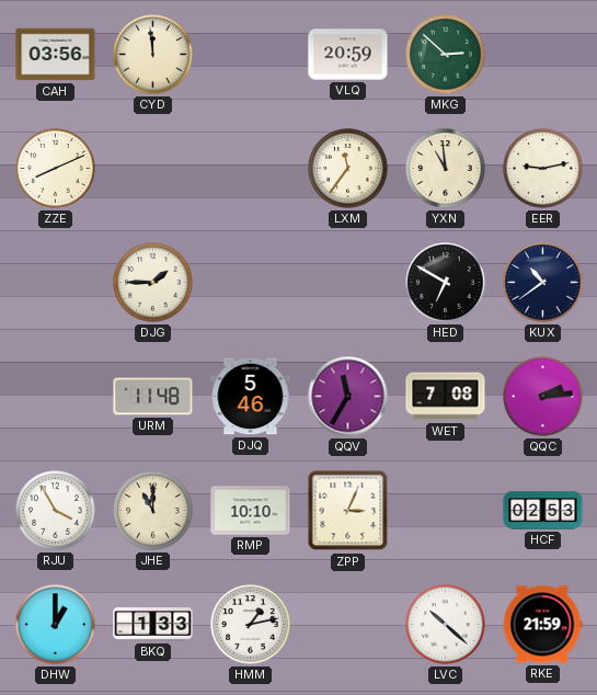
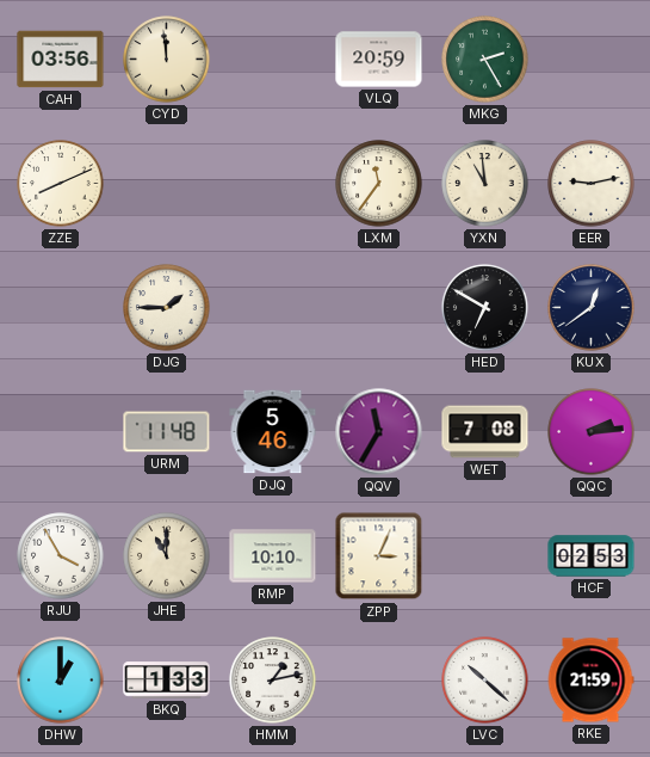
MKG: 2:52 -> 2:25 (485, 60)
KUX: 10:39 -> 12:39 (592, 308)
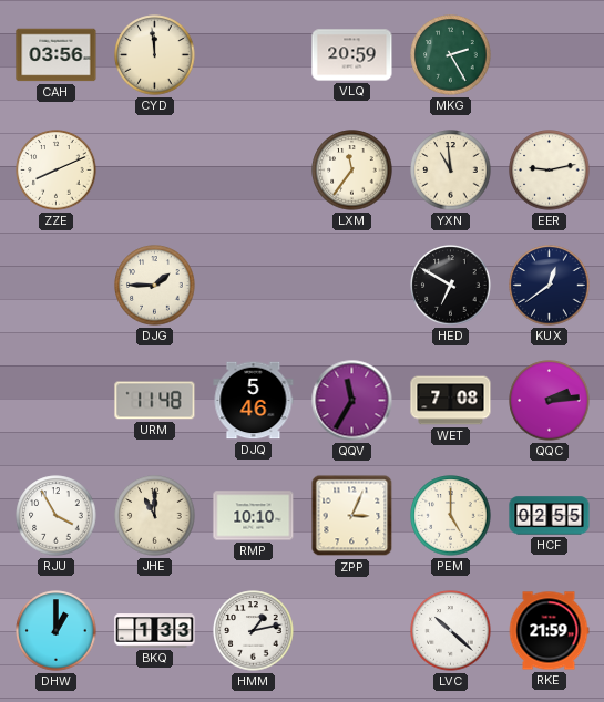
PEM: none -> 5:00 (451, 516)
HCF: 02:53 -> 02:55 (550, 516)
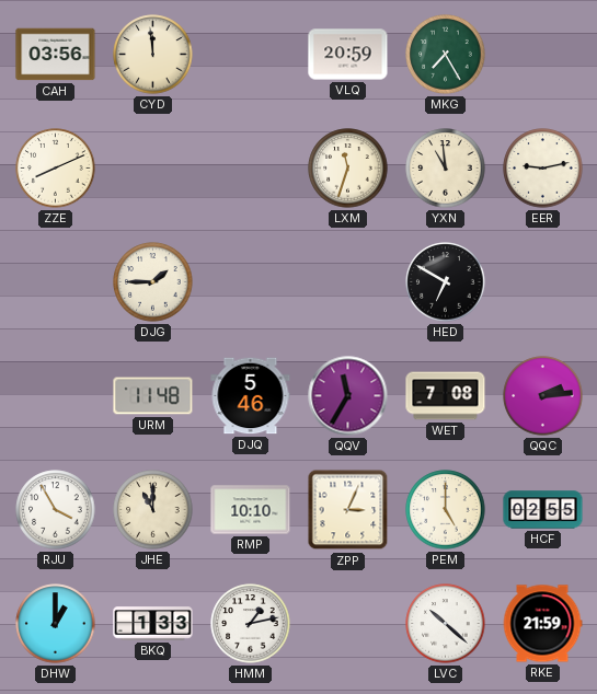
MKG: 2:25 -> 7:25 (446, 55)
LXM: 11:36 -> 11:33 (348, 169)
KUX: 12:39 -> none (550, 286)
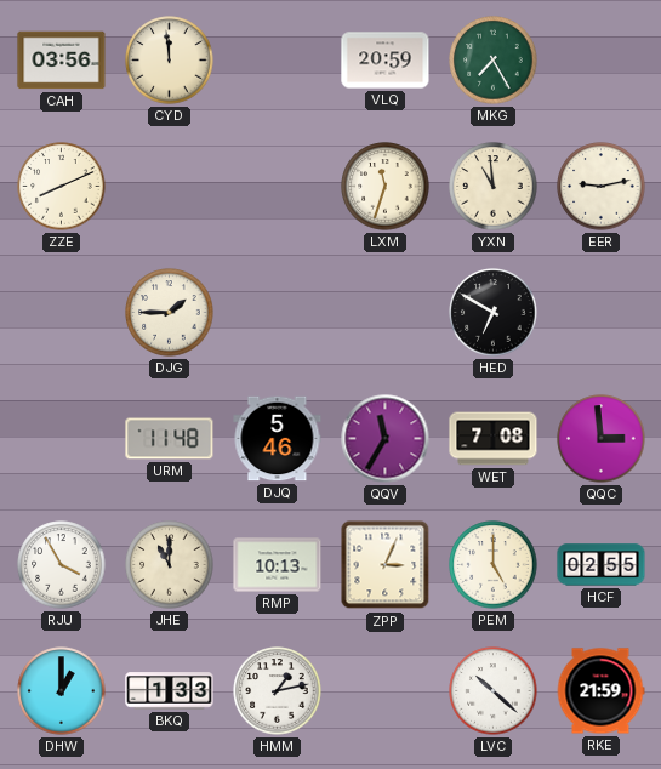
QQC: 2:14 -> 2:59 (602, 439)
RMP: 10:10 -> 10:13 (278, 565)
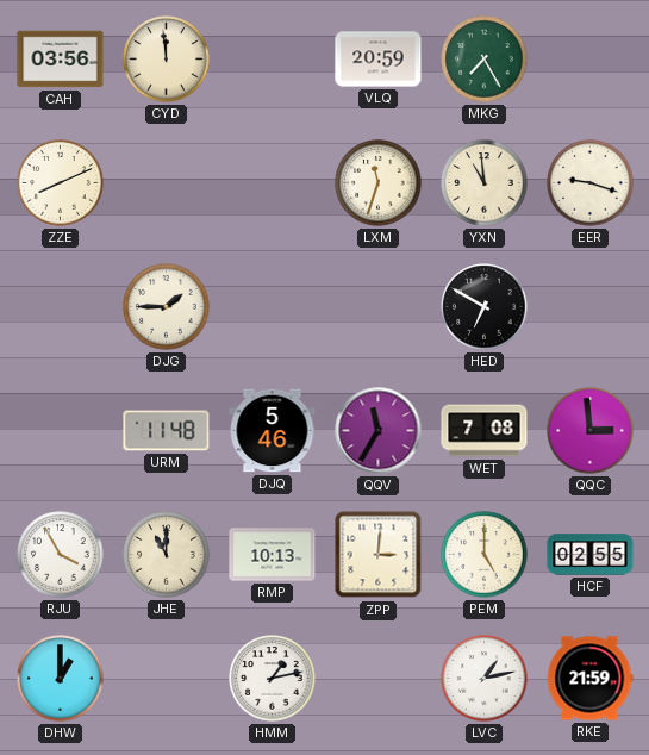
EER: 9:13 -> 9:18 (591, 183)
ZPP: 3:04 -> 3:01 (379, 555)
BKQ: 1:33 -> none (170, 691)
LVC: 10:22 -> 1:13 (485, 679)
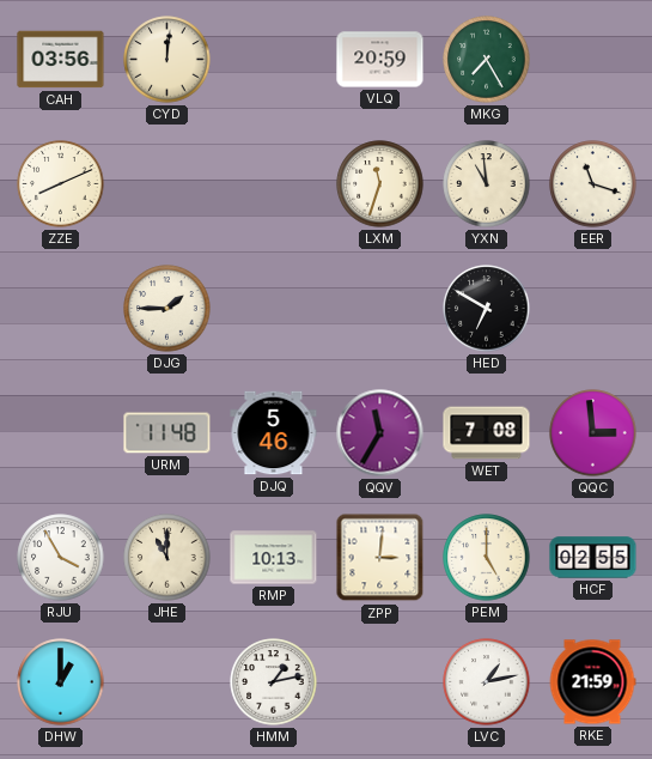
CYD: 11:59 -> 12:01 (167, 60)
EER: 9:18 -> 11:18 (593, 184)
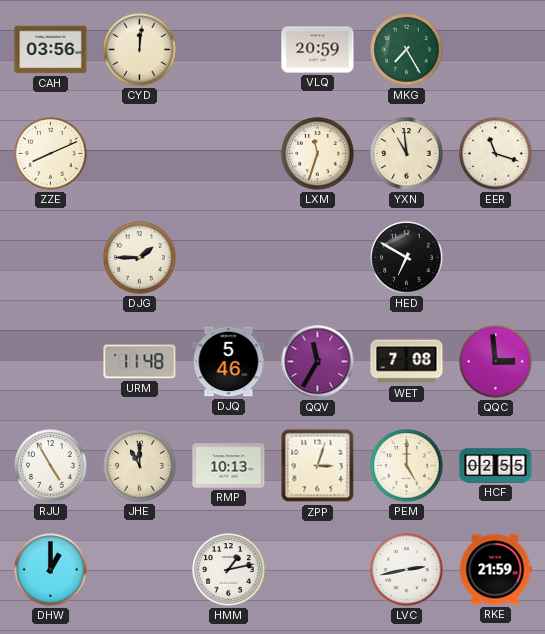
RJU: 3:55 -> 4:55 (51, 466)
ZPP: 3:01 -> 3:03 (318, 466)
LVC: 1:13 -> 2:43 (407, 570)
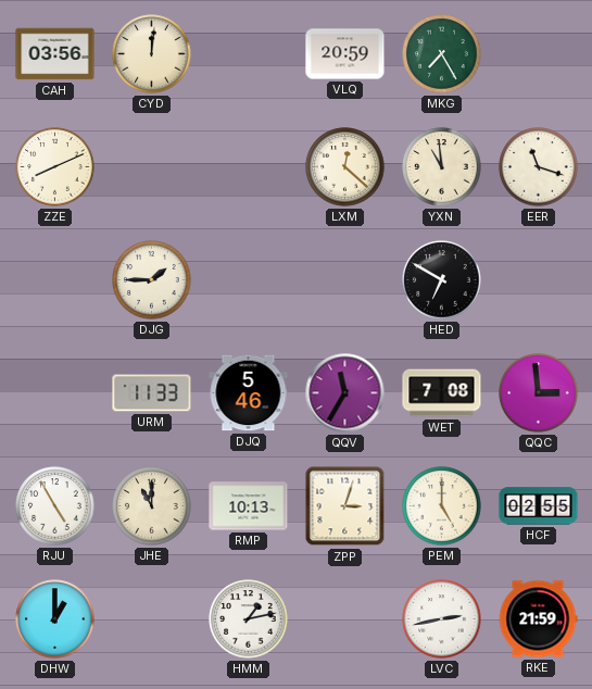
LXM: 11:33 -> 12:22 (345, 167)
URM: 11:48 -> 11:33 (152, 393)
